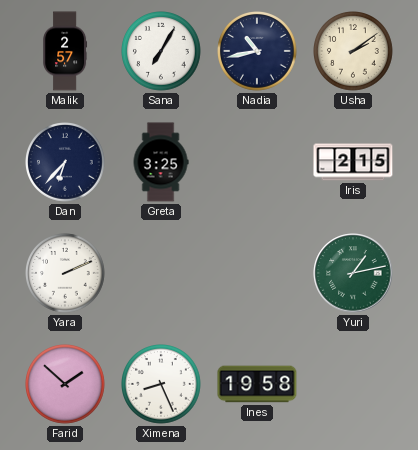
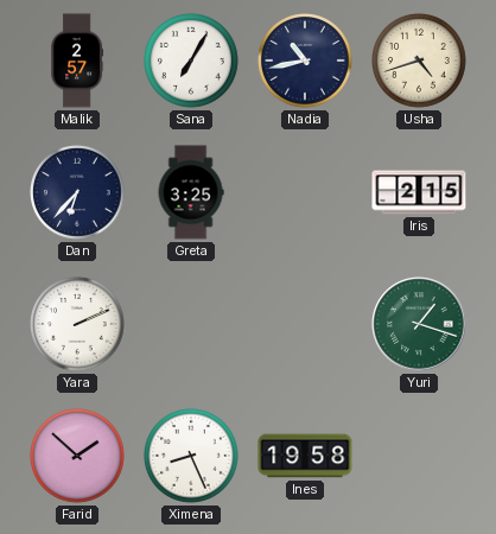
Usha: 2:09 -> 4:42 (420, 62)
Yuri: 1:13 -> 1:18 (419, 324)
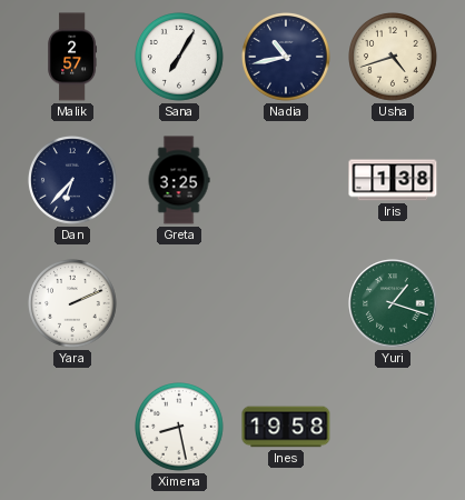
Iris: 2:15 -> 1:38 (393, 180)
Farid: 1:52 -> none (78, 457)
Ximena: 8:26 -> 8:28 (180, 428)
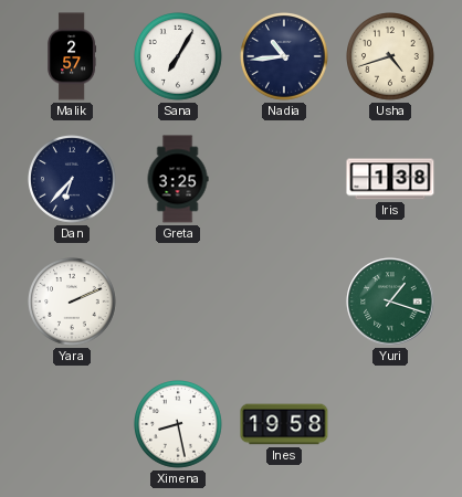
Nadia: 10:43 -> 10:44 (285, 57)
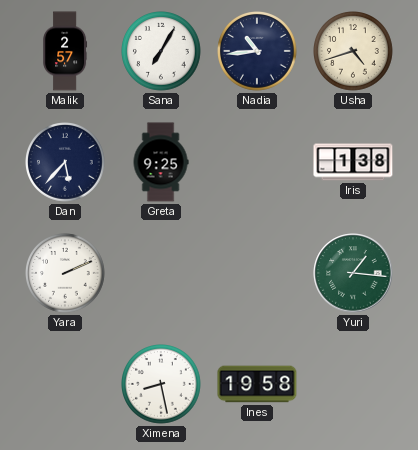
Dan: 6:37 -> 5:37 (66, 163)
Greta: 3:25 -> 9:25 (161, 162)
Yuri: 1:18 -> 1:16 (353, 273)
